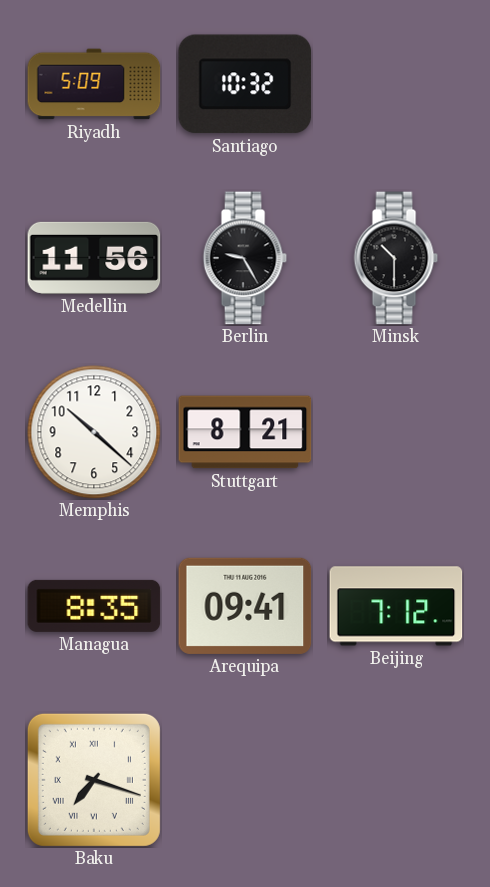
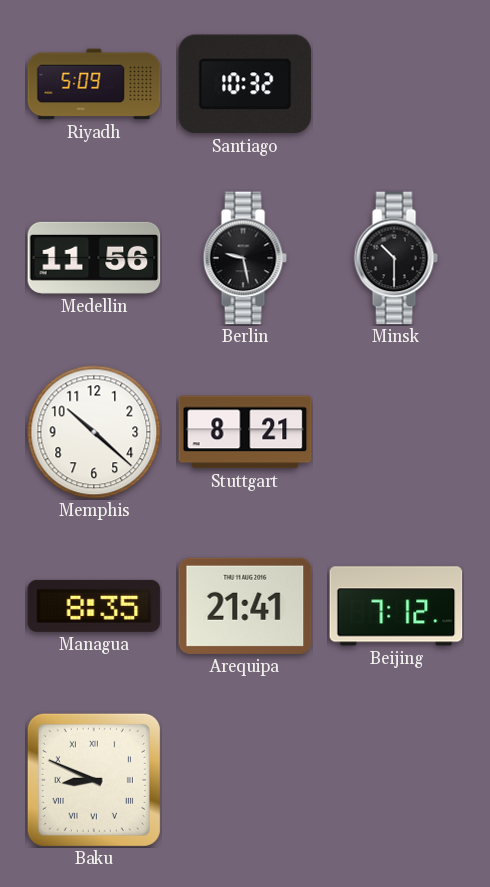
Berlin: 9:25 -> 9:28 (245, 258)
Arequipa: 09:41 -> 21:41 (245, 606)
Baku: 7:18 -> 8:49 (94, 780)
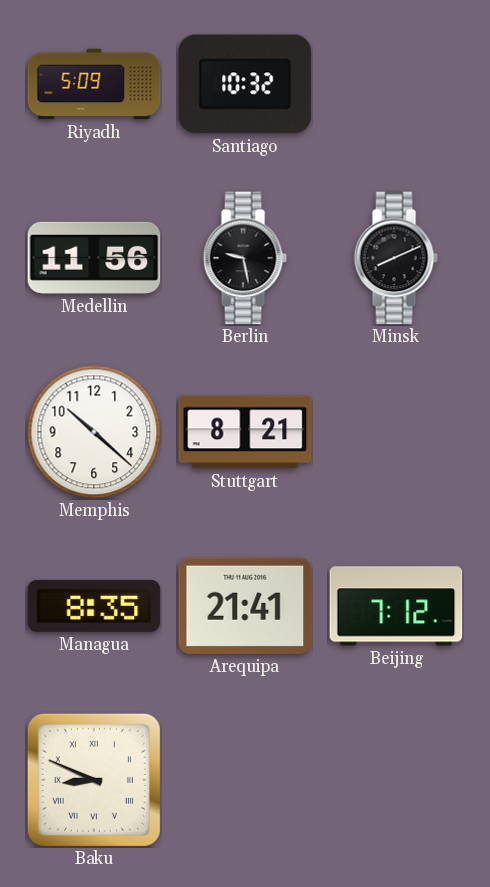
Minsk: 10:30 -> 8:11 (396, 258)
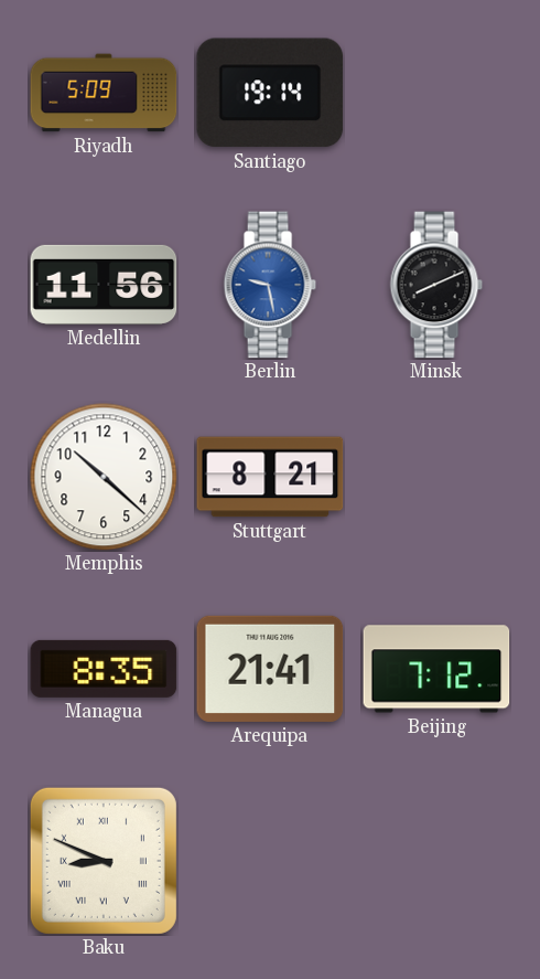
Santiago: 10:32 -> 19:14 (270, 93)
Berlin dial: black -> blue (270, 285)
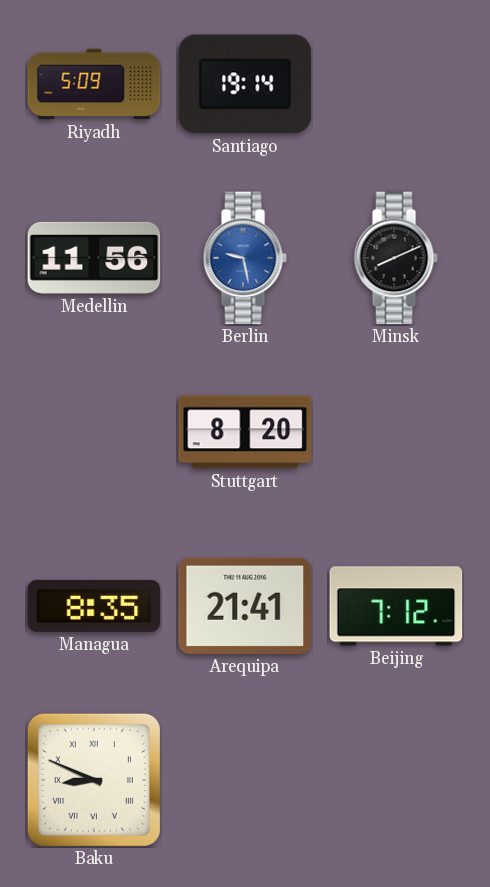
Memphis: 10:22 -> none (104, 477)
Stuttgart: 8:21 -> 8:20 (245, 432)
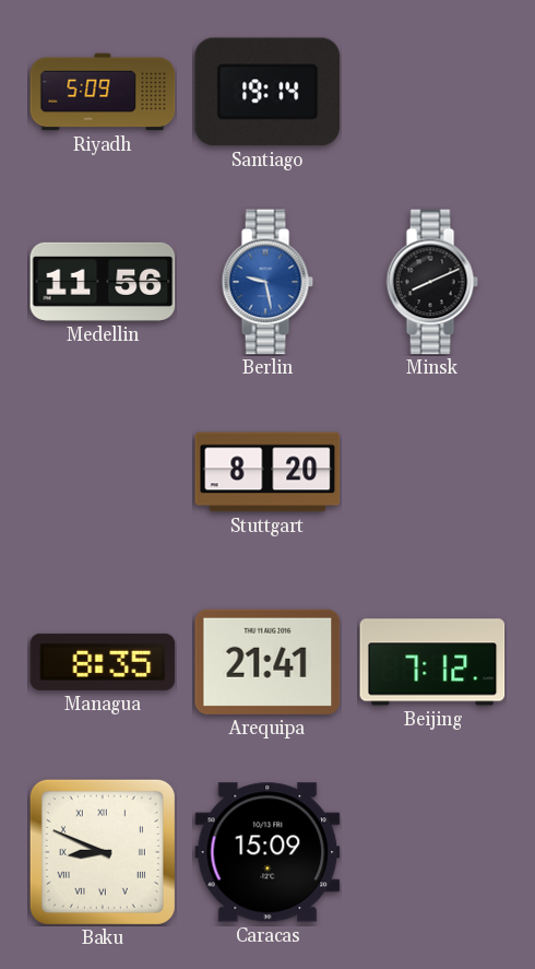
Caracas: none -> 15:09 (267, 852)
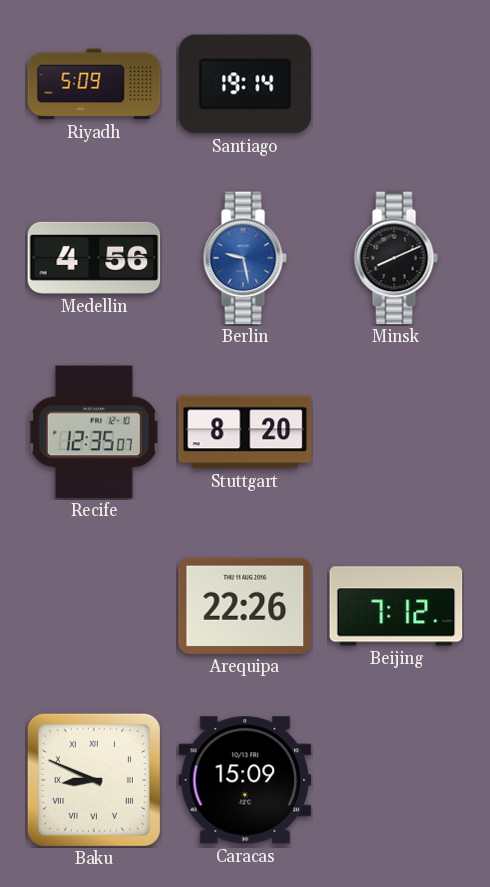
Medellin: 11:56 -> 4:56 (94, 258)
Recife: none -> 12:35 (94, 432)
Managua: 8:35 -> none (103, 662)
Arequipa: 21:41 -> 22:26 (245, 606)
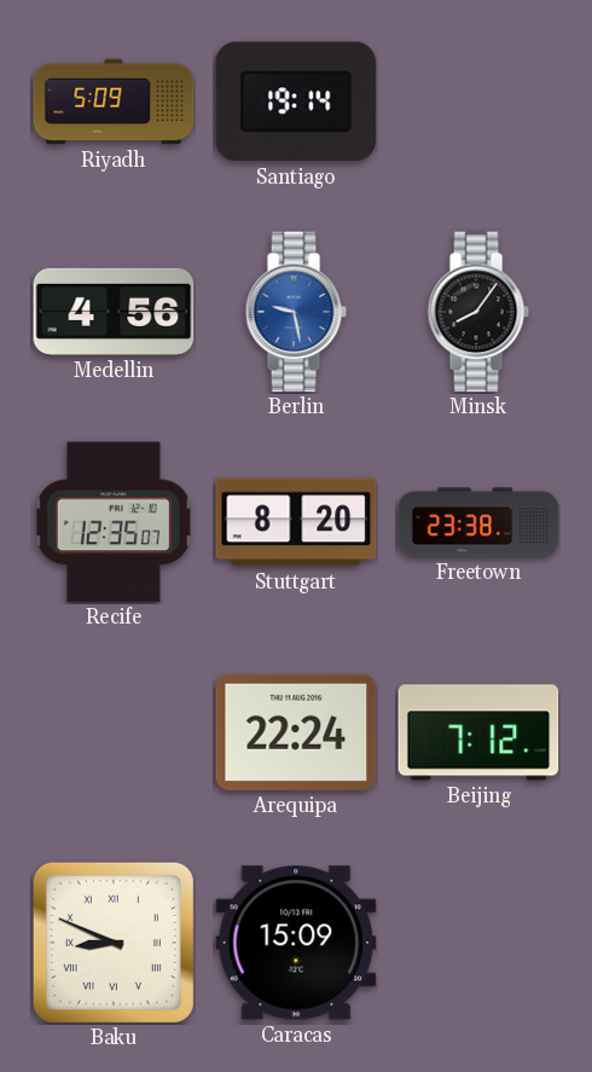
Minsk: 8:11 -> 8:06 (478, 312)
Freetown: none -> 23:38 (478, 522)
Arequipa: 22:26 -> 22:24 (296, 732)
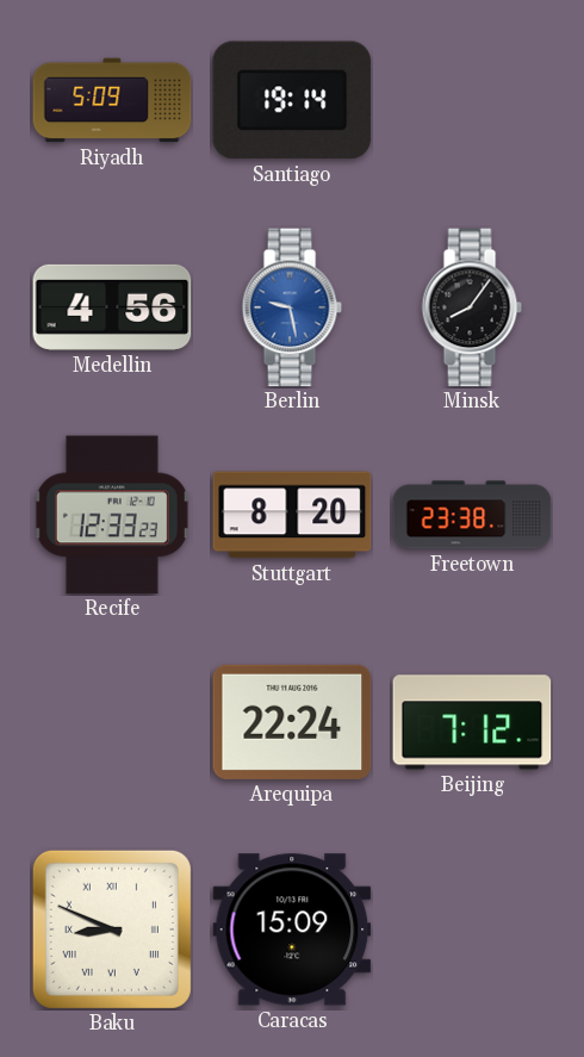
Recife: 12:35 -> 12:33 (112, 515)
